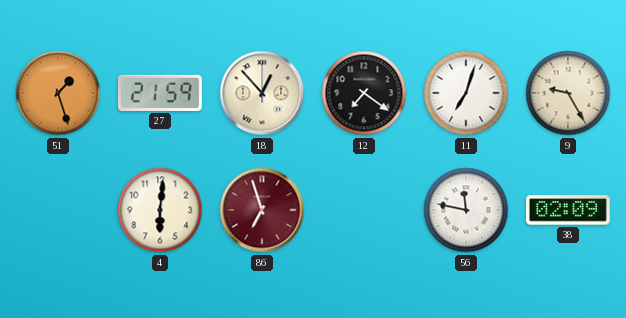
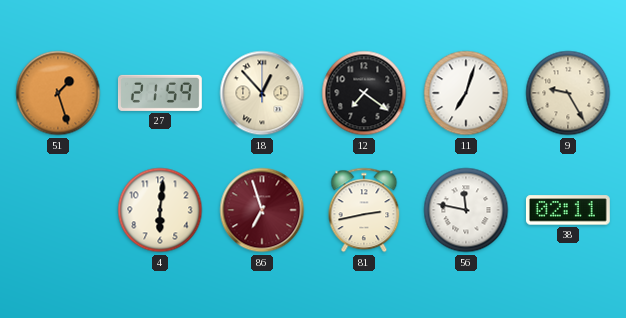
81: none -> 2:43 (364, 210)
38: 02:09 -> 02:11 (568, 210)
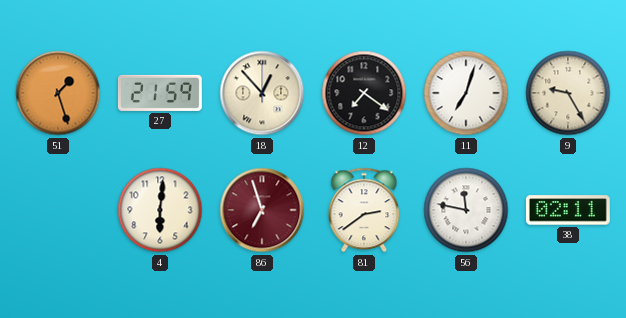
81: 2:43 -> 2:39 (364, 210)
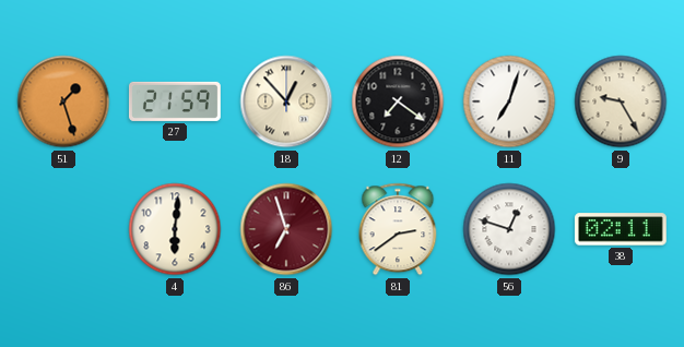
56: 11:47 -> 12:48 (509, 229)
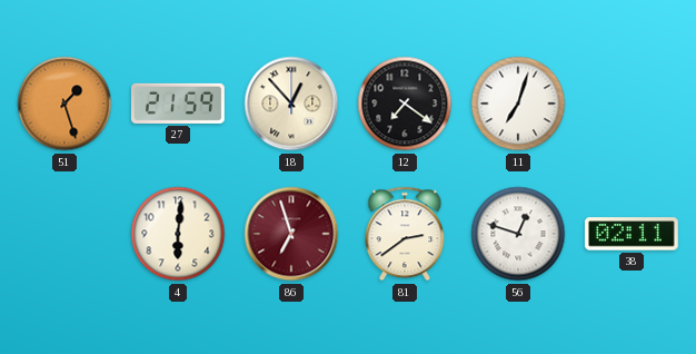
9: 9:25 -> none (621, 101)
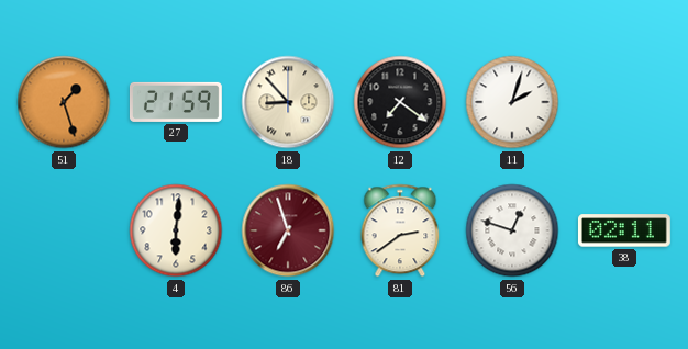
18: 12:53 -> 8:53 (288, 102)
11: 7:03 -> 2:03 (512, 102)
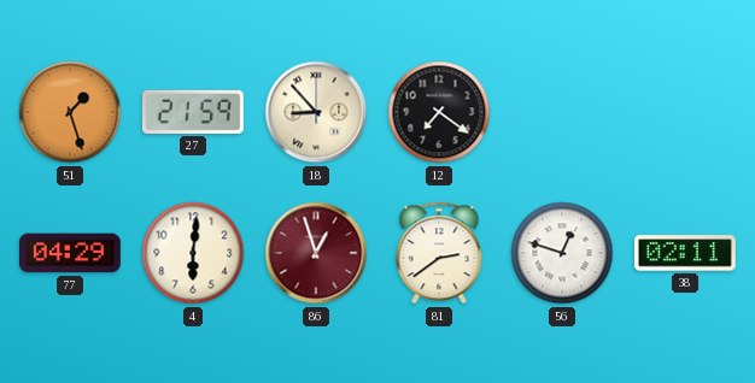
11: 2:03 -> none (512, 102)
77: none -> 04:29 (70, 253)
86: 6:57 -> 12:57 (316, 253)
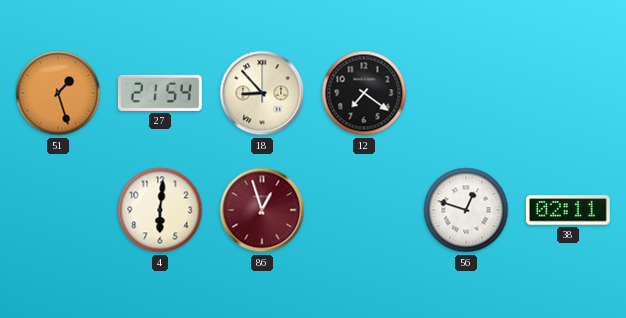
27: 21:59 -> 21:54 (160, 93)
77: 04:29 -> none (70, 253)
81: 2:39 -> none (439, 253)
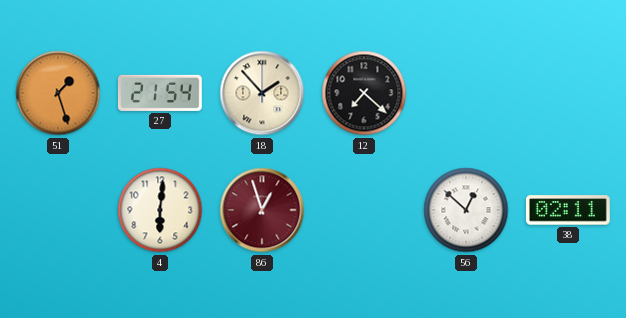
18: 8:53 -> 1:53 (262, 93)
12: 7:21 -> 7:22 (364, 93)
56: 12:48 -> 12:52 (466, 210)
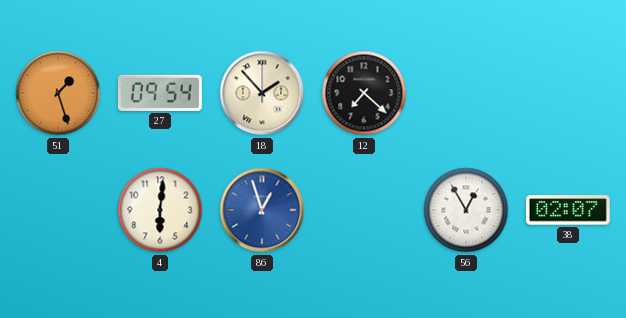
27: 21:54 -> 09:54 (160, 93)
86 dial: burgundy -> blue (262, 210)
56: 12:52 -> 12:55 (466, 210)
38: 02:11 -> 02:07 (568, 210)
